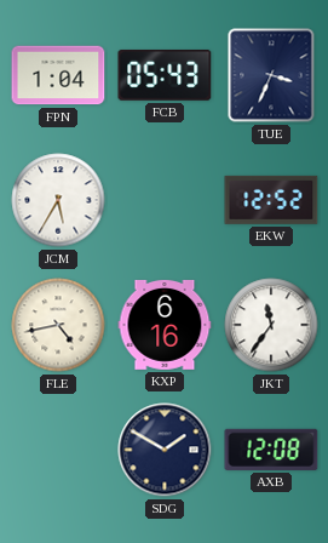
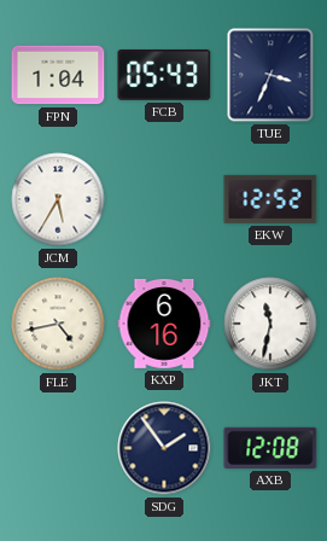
JKT: 11:36 -> 11:32 (270, 324)
SDG: 1:50 -> 1:54 (164, 448)
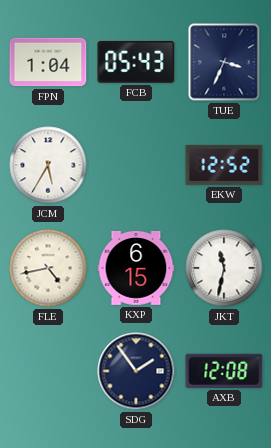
KXP: 6:16 -> 6:15 (136, 268)
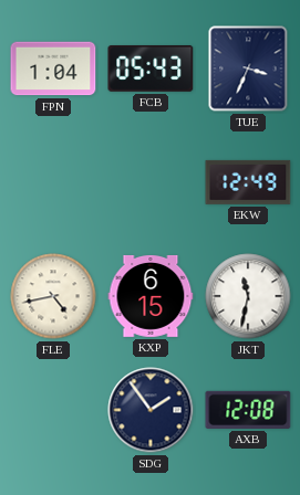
JCM: 5:35 -> none (48, 165)
EKW: 12:52 -> 12:49 (248, 182)
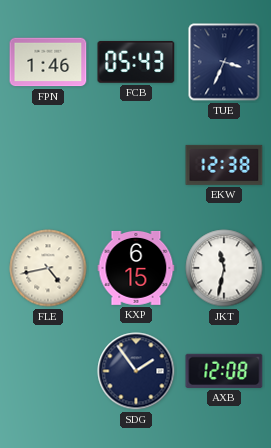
FPN: 1:04 -> 1:46 (48, 62)
EKW: 12:49 -> 12:38 (224, 165)
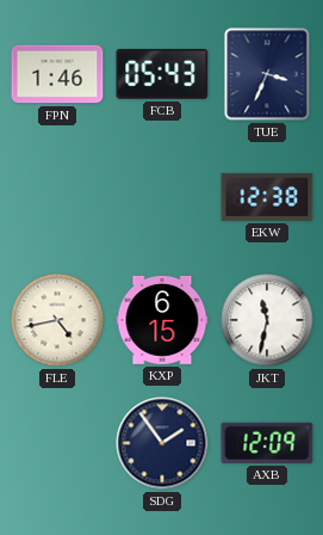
AXB: 12:08 -> 12:09 (267, 443)
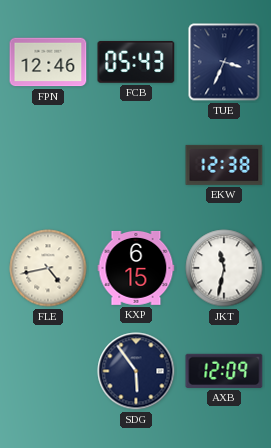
FPN: 1:46 -> 12:46 (48, 62)
SDG: 1:54 -> 5:54 (136, 371)
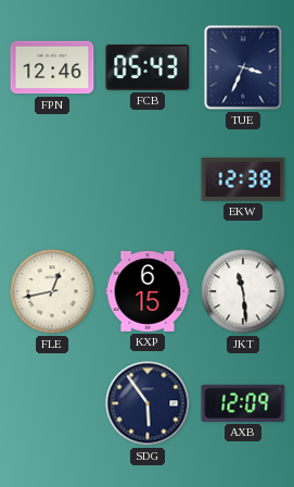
FLE: 4:43 -> 12:43 (52, 291)
JKT: 11:32 -> 11:29 (243, 291)
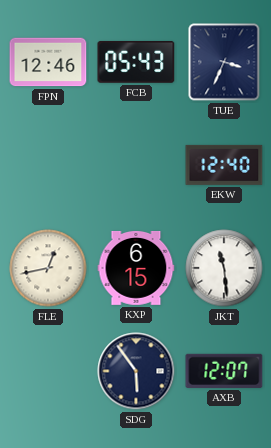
EKW: 12:38 -> 12:40 (224, 165)
AXB: 12:09 -> 12:07 (224, 371)
